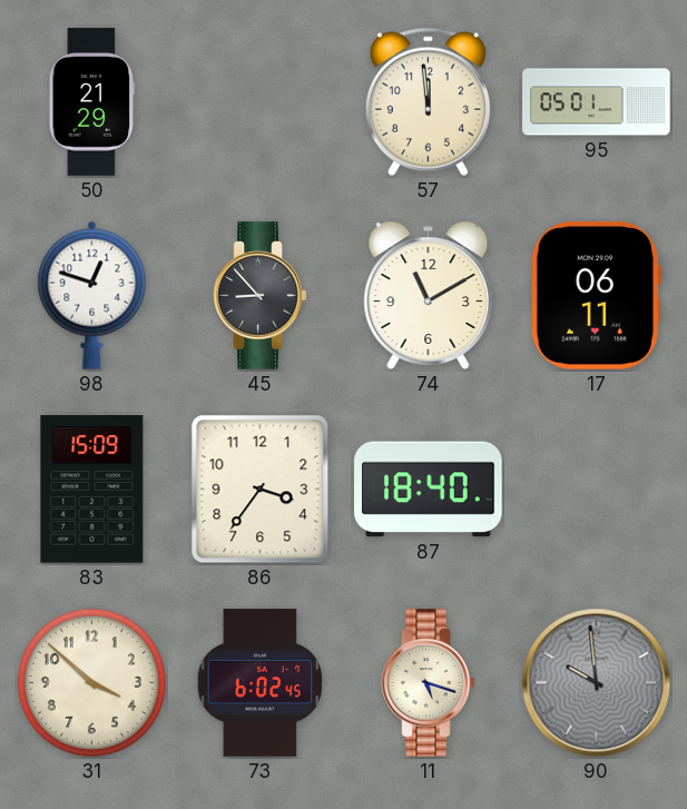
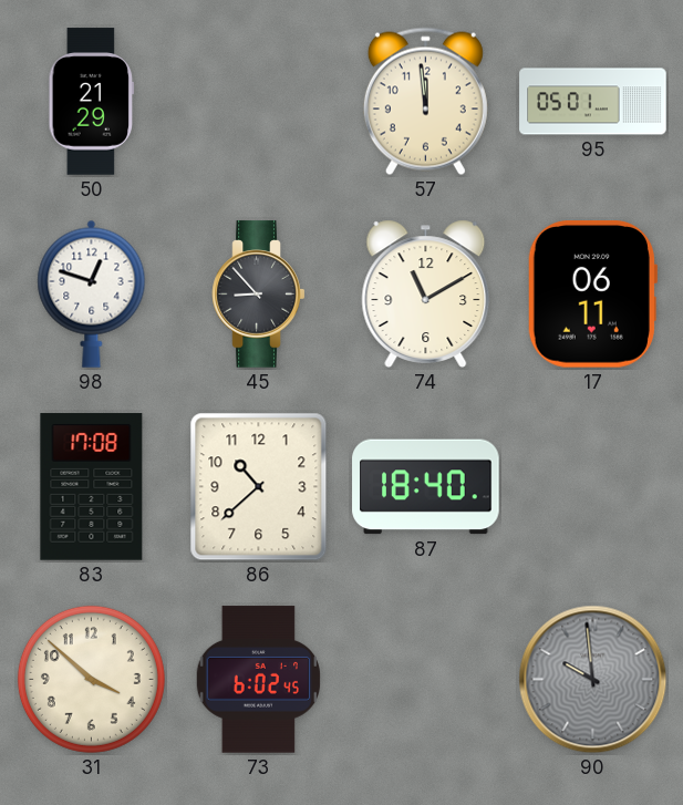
83: 15:09 -> 17:08 (92, 487)
86: 3:36 -> 10:38 (259, 487)
11: 5:18 -> none (429, 683)
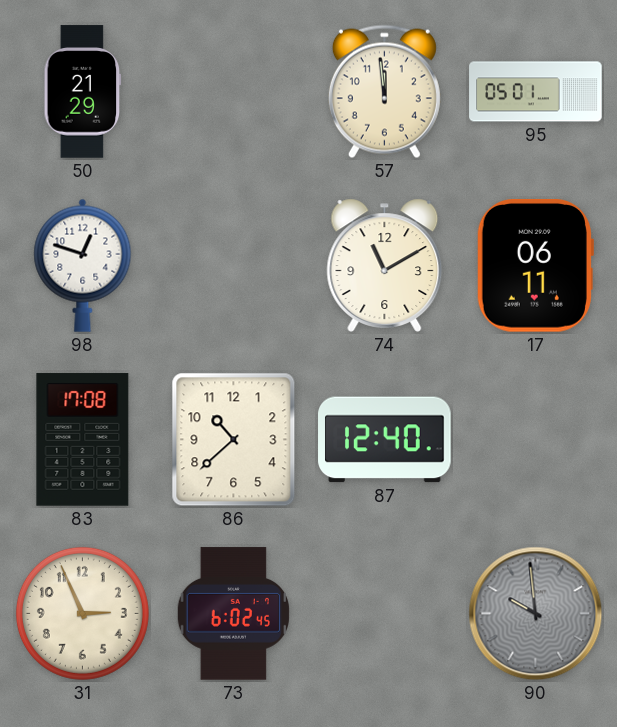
45: 8:53 -> none (259, 295)
87: 18:40 -> 12:40 (385, 440)
31: 3:52 -> 2:56 (82, 613)
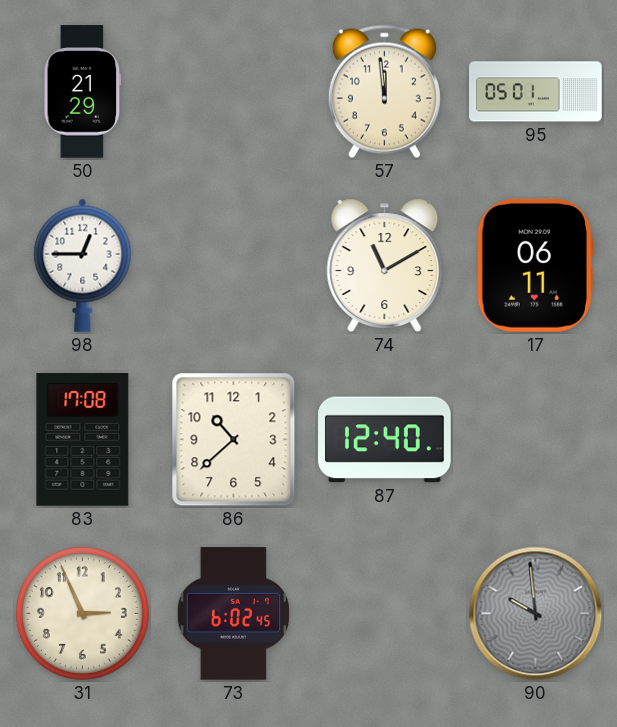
98: 12:48 -> 12:45 (83, 265)
